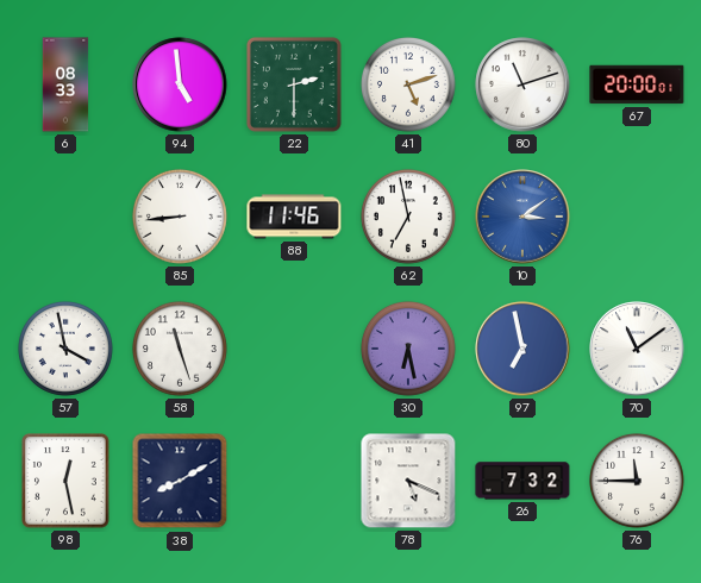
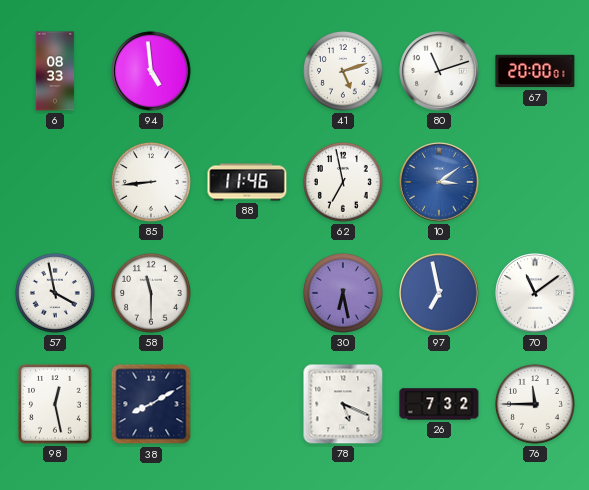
22: 2:30 -> none (294, 84)
58: 11:27 -> 11:30 (151, 293)
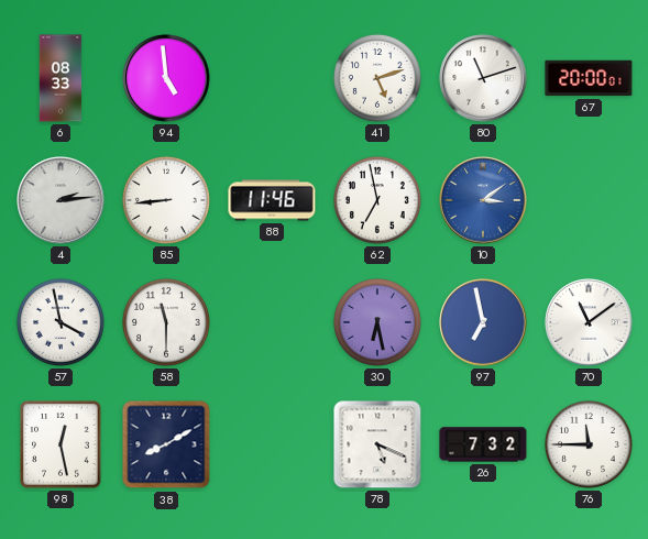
4: none -> 2:14 (61, 200)
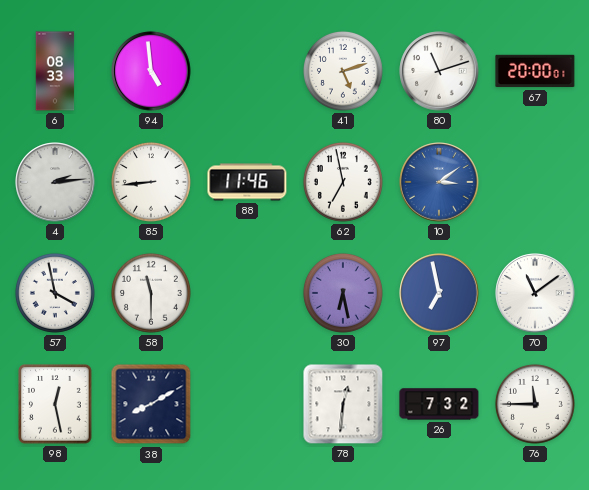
78: 5:19 -> 12:31 (343, 404)
